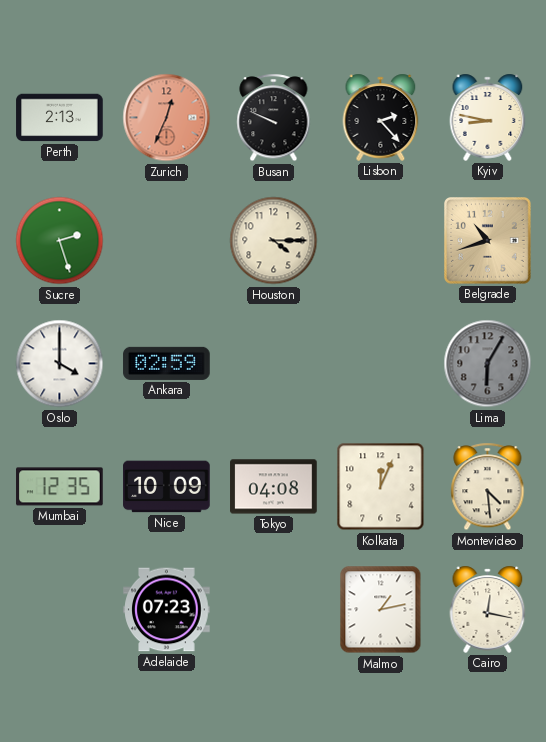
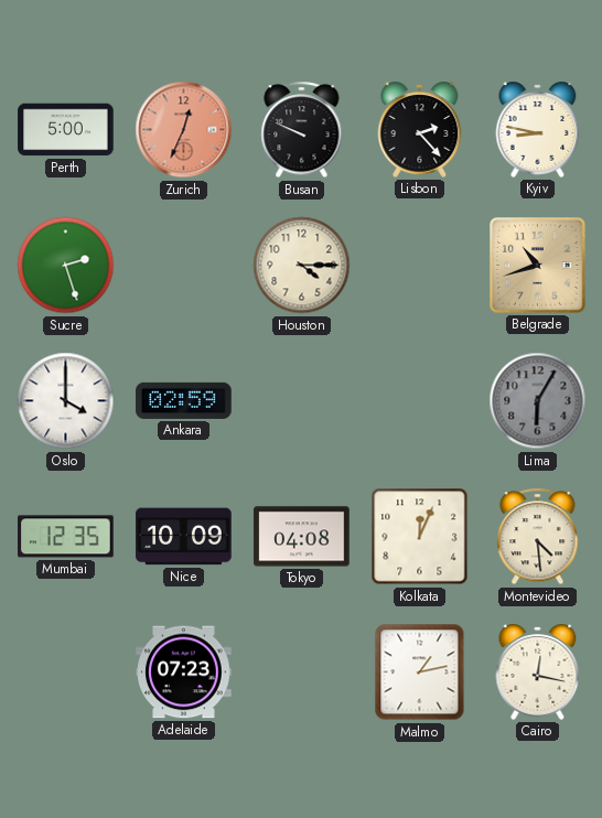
Perth: 2:13 -> 5:00 (66, 130)
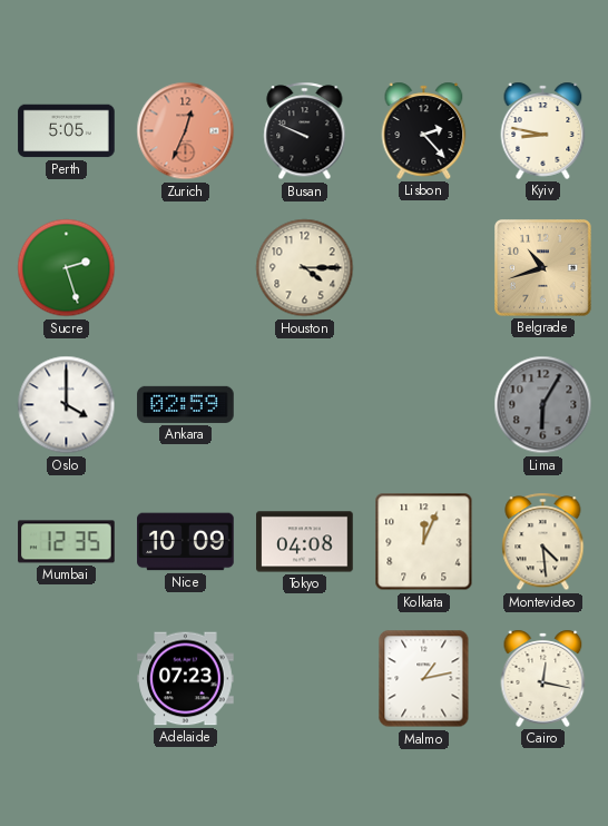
Perth: 5:00 -> 5:05 (67, 131)
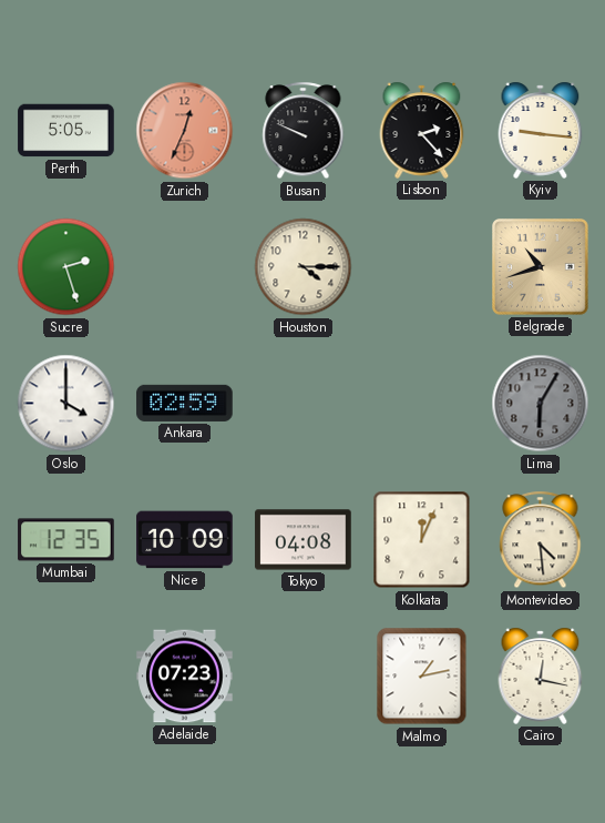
Kyiv: 8:47 -> 9:16 (541, 130)
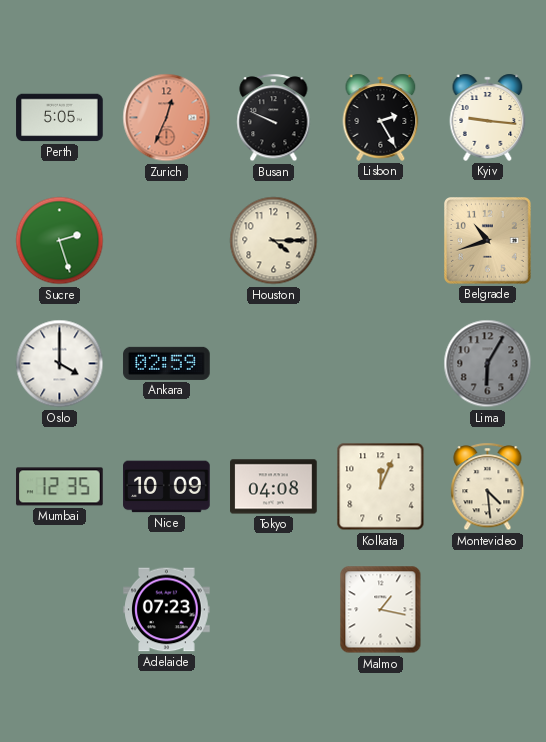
Lisbon: 2:23 -> 2:25 (381, 117)
Malmo: 1:13 -> 1:17 (381, 610)
Cairo: 12:17 -> none (541, 675)
